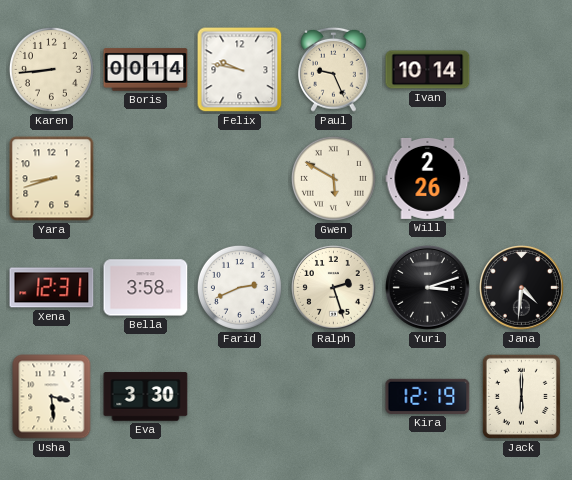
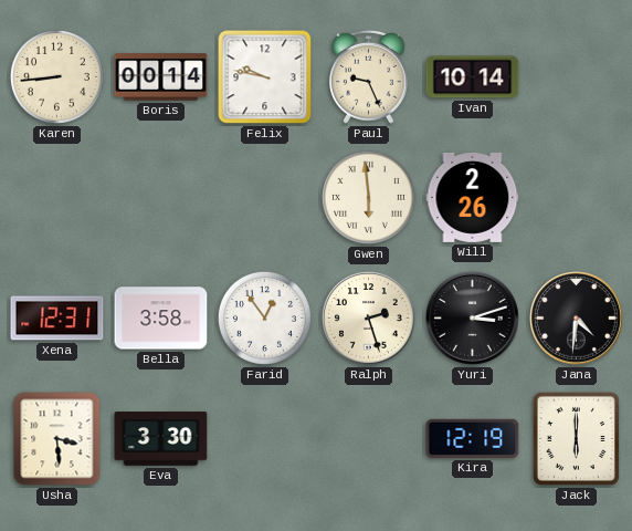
Yara: 8:42 -> none (52, 179)
Gwen: 5:50 -> 5:59 (368, 197)
Farid: 2:41 -> 12:54 (264, 317)
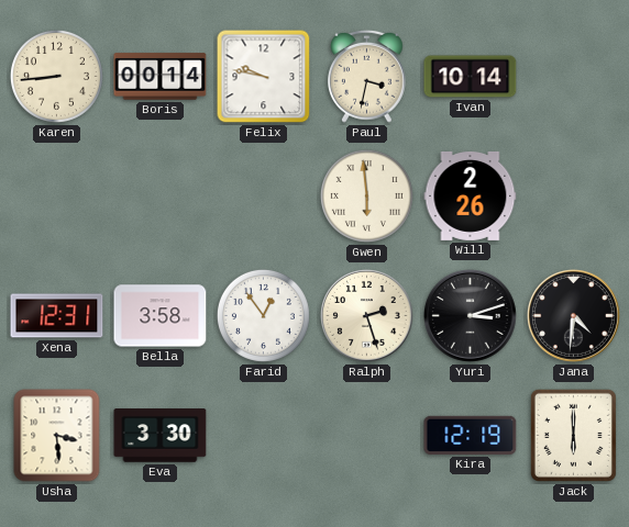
Paul: 9:26 -> 3:32 (367, 76)
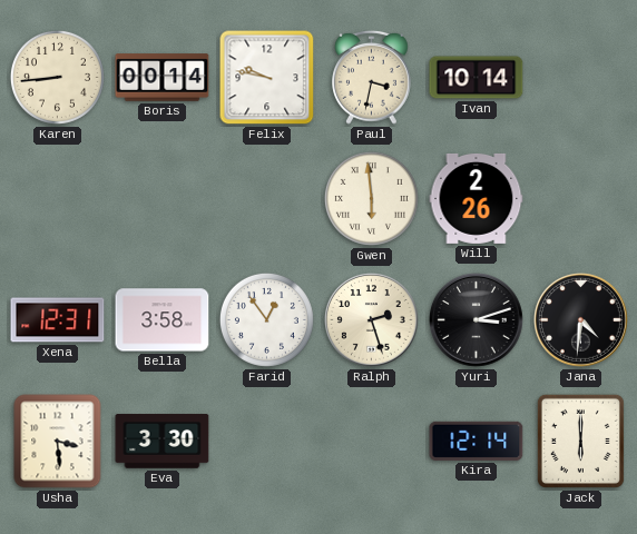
Kira: 12:19 -> 12:14 (477, 441)
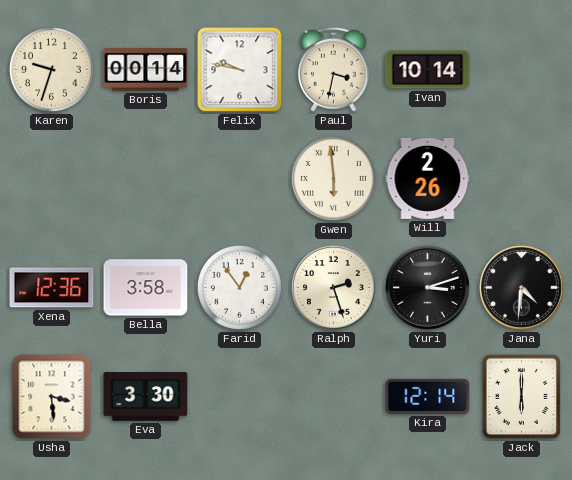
Karen: 8:44 -> 9:33 (51, 69)
Xena: 12:31 -> 12:36 (52, 288)
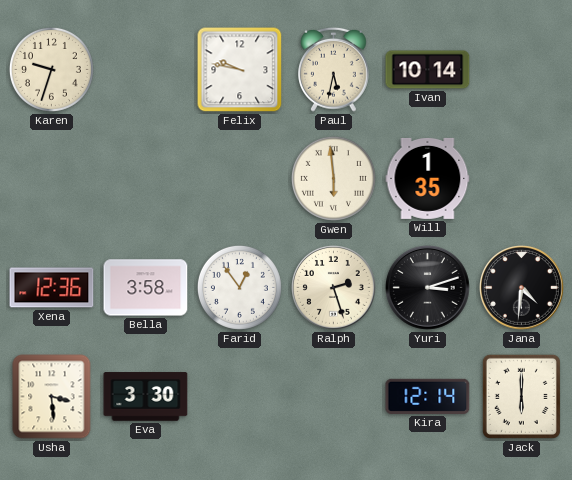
Boris: 00:14 -> none (146, 70)
Paul: 3:32 -> 5:32 (334, 69)
Will: 2:26 -> 1:35 (428, 178)
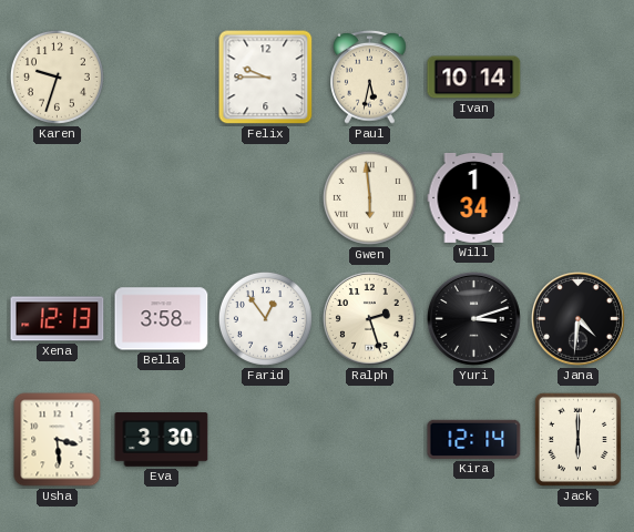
Felix: 9:47 -> 9:45 (266, 78)
Will: 1:35 -> 1:34 (474, 197)
Xena: 12:36 -> 12:13 (58, 319)
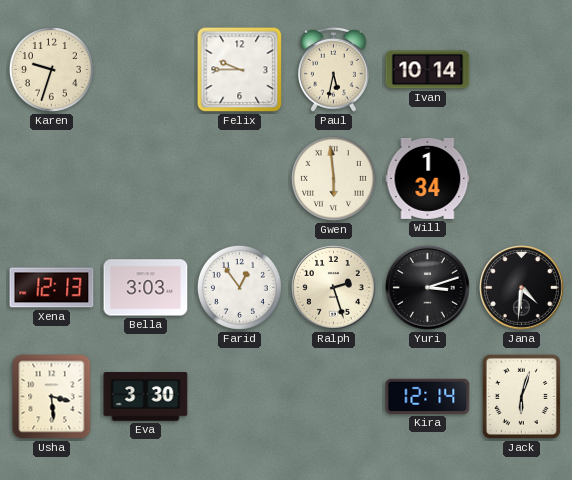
Bella: 3:58 -> 3:03 (146, 288)
Jack: 6:00 -> 6:03 (521, 396)
